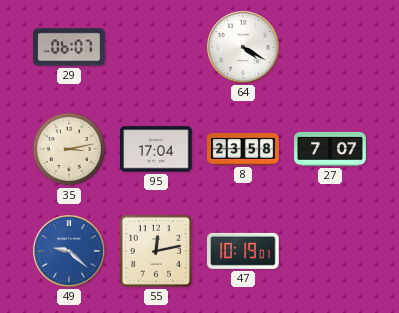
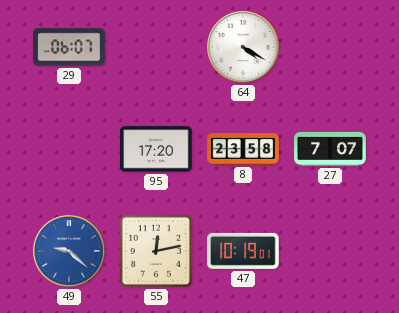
35: 3:13 -> none (69, 149)
95: 17:04 -> 17:20 (156, 149)
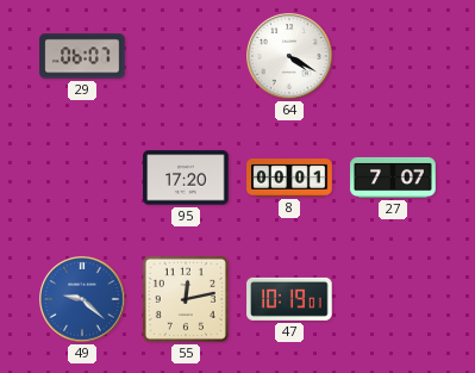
8: 23:58 -> 00:01 (289, 178)
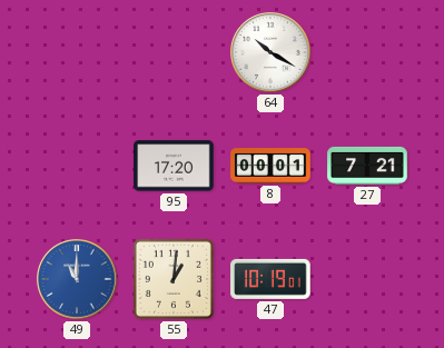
29: 06:07 -> none (82, 56)
64: 4:20 -> 10:20 (272, 53)
27: 7:07 -> 7:21 (367, 166)
49: 9:22 -> 11:00 (78, 280)
55: 12:13 -> 1:01 (174, 279)
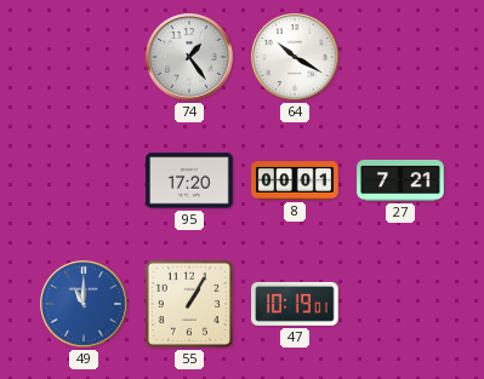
74: none -> 1:24 (190, 58)
55: 1:01 -> 1:05 (189, 304)
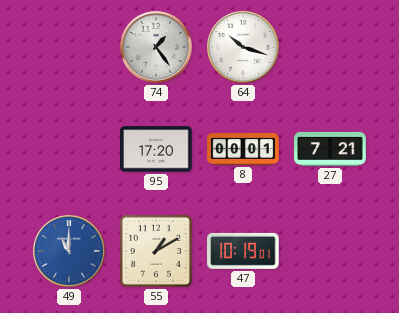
64: 10:20 -> 10:18 (244, 48)
55: 1:05 -> 1:10 (156, 251)
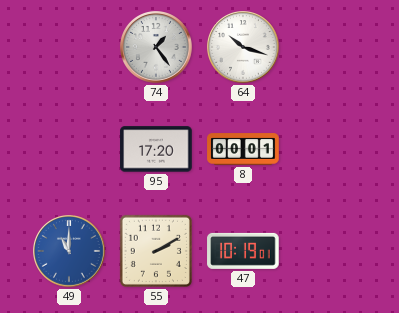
27: 7:21 -> none (330, 149)
55: 1:10 -> 2:10 (156, 251)
